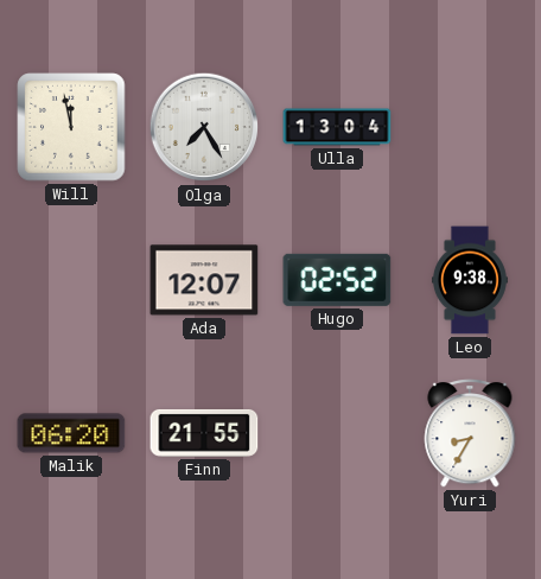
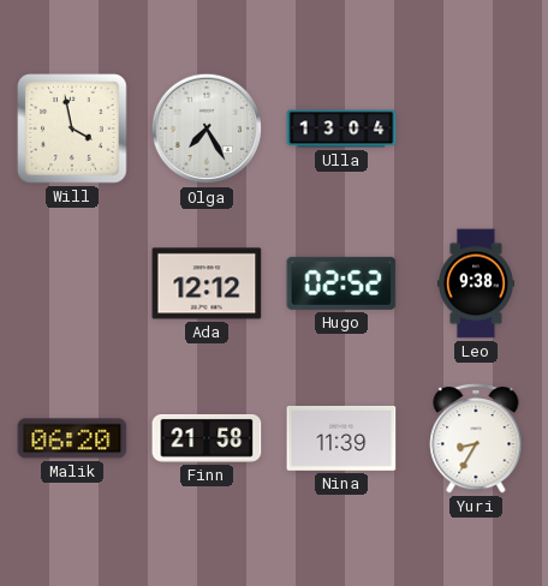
Will: 11:58 -> 3:58 (72, 128)
Ada: 12:07 -> 12:12 (207, 283)
Finn: 21:55 -> 21:58 (207, 438)
Nina: none -> 11:39 (341, 438)
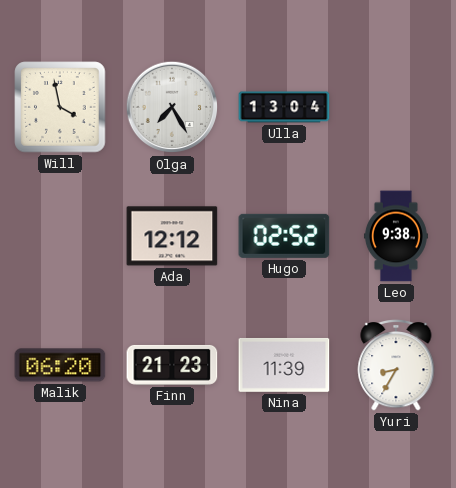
Finn: 21:58 -> 21:23 (172, 365)
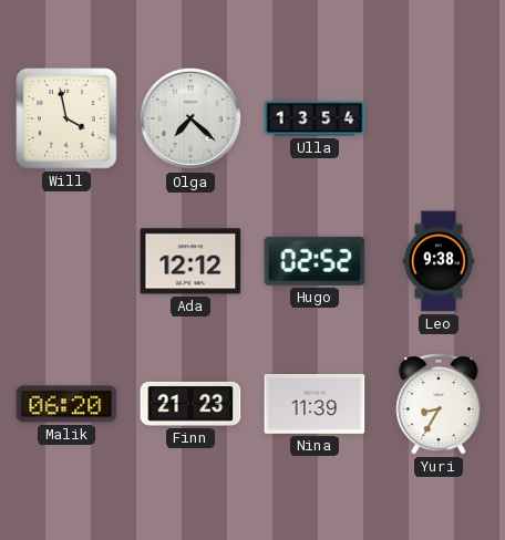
Olga: 7:25 -> 7:22 (190, 118)
Ulla: 13:04 -> 13:54 (315, 118)
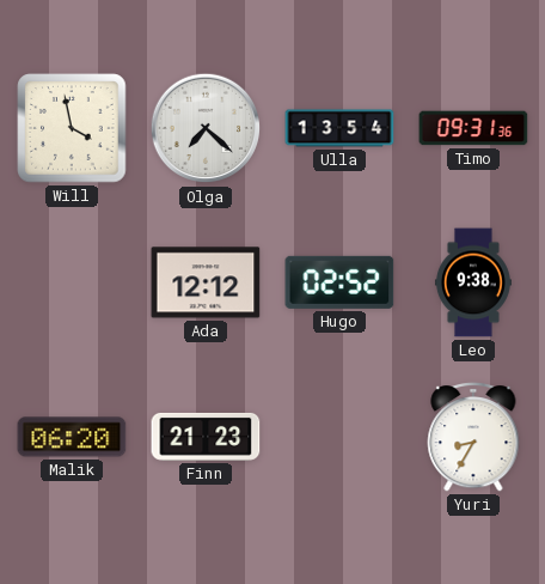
Timo: none -> 09:31 (473, 128)
Nina: 11:39 -> none (315, 404)
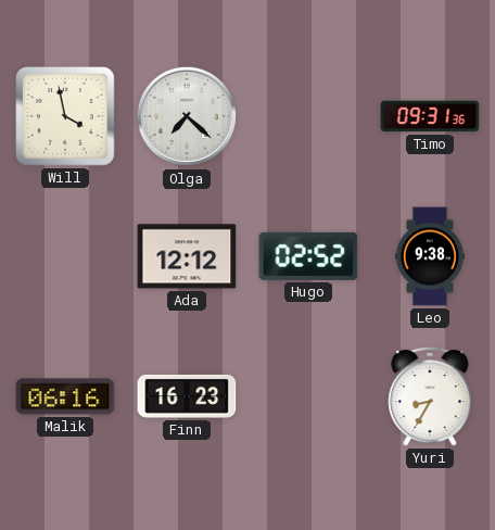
Ulla: 13:54 -> none (339, 128)
Malik: 06:20 -> 06:16 (65, 396)
Finn: 21:23 -> 16:23 (187, 396)
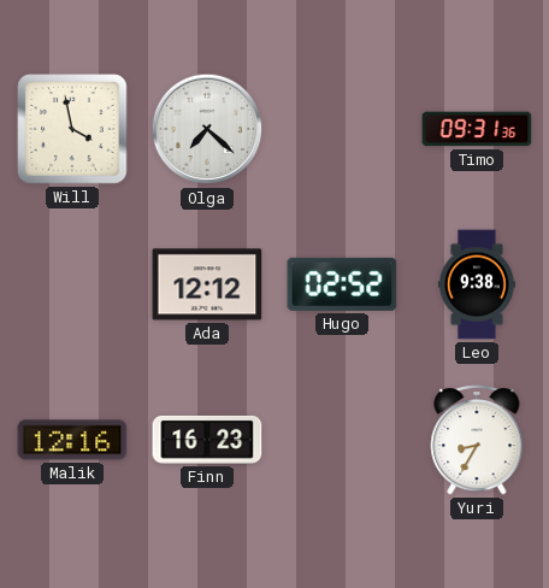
Malik: 06:16 -> 12:16 (72, 440)
